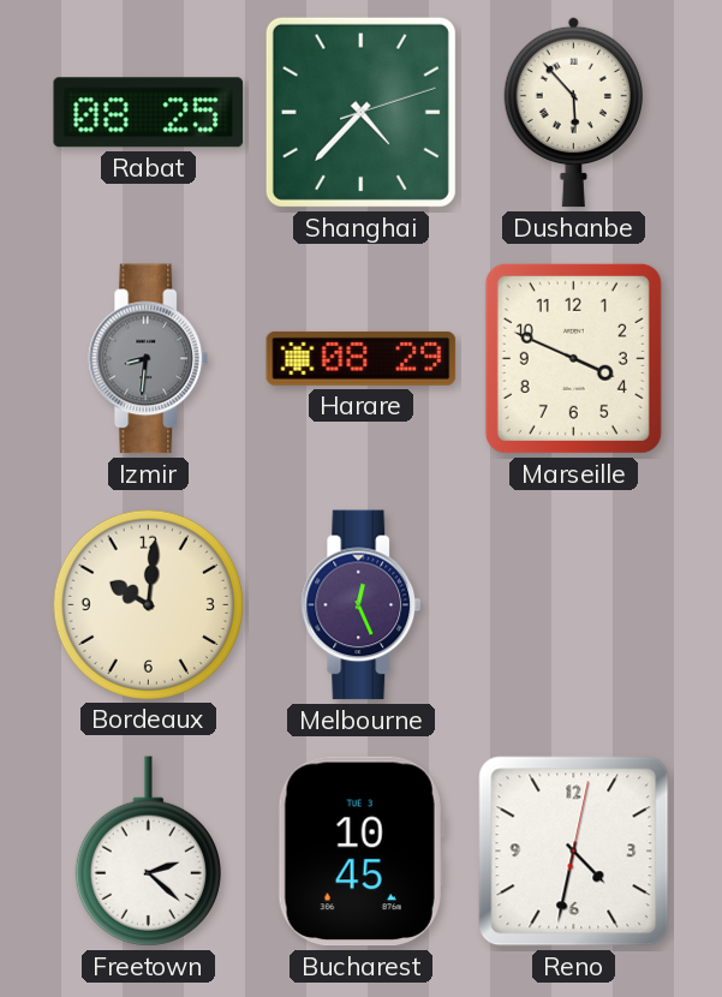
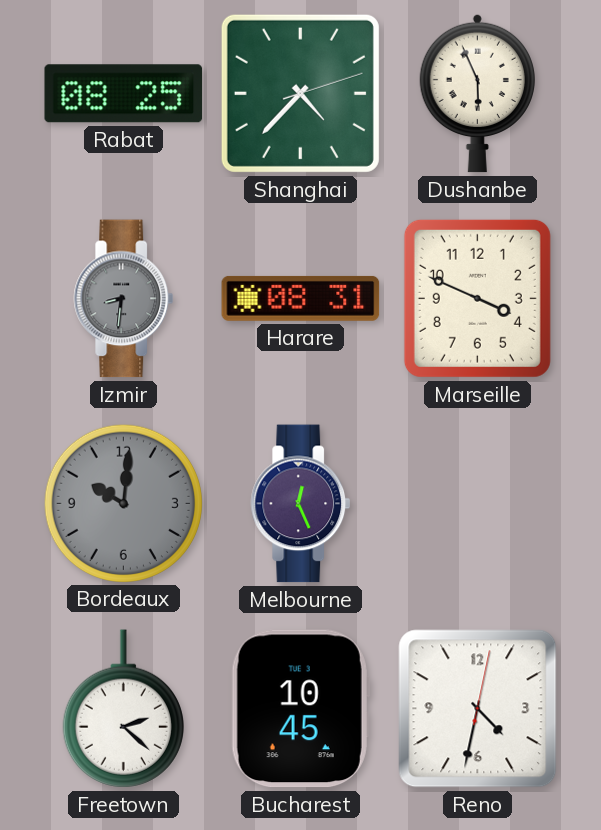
Dushanbe: 5:53 -> 5:56 (477, 93)
Harare: 08:29 -> 08:31 (301, 298)
Bordeaux dial: cream -> grey (123, 503)
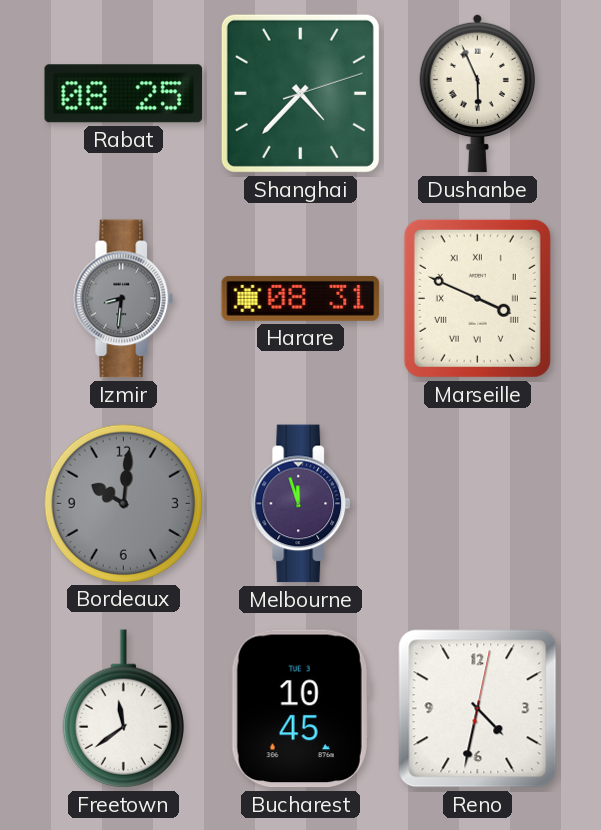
Marseille numerals: Arabic -> Roman (477, 298)
Melbourne: 12:26 -> 11:57 (301, 504)
Freetown: 2:22 -> 11:39 (123, 709)
